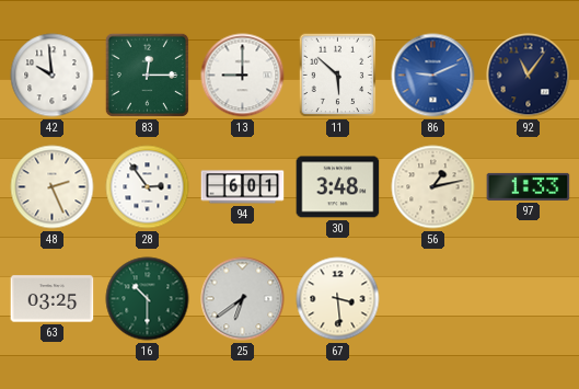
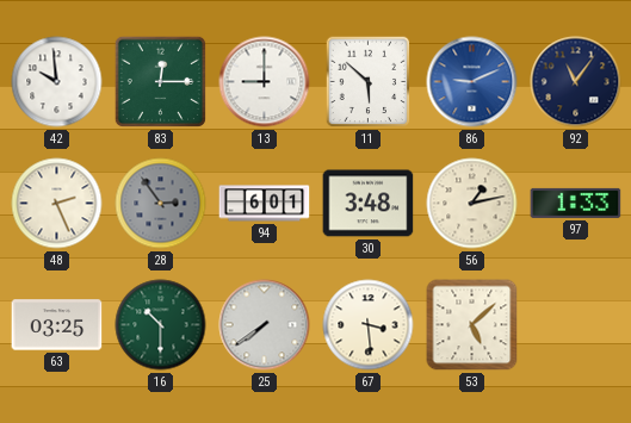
28 dial: white -> grey (161, 204)
25: 6:39 -> 7:39 (265, 325)
53: none -> 5:08 (472, 325)
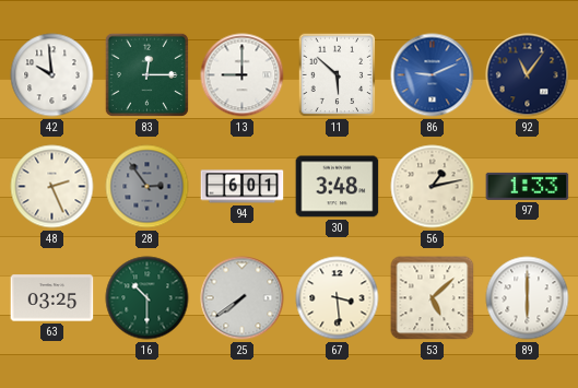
89: none -> 6:00 (528, 298)
